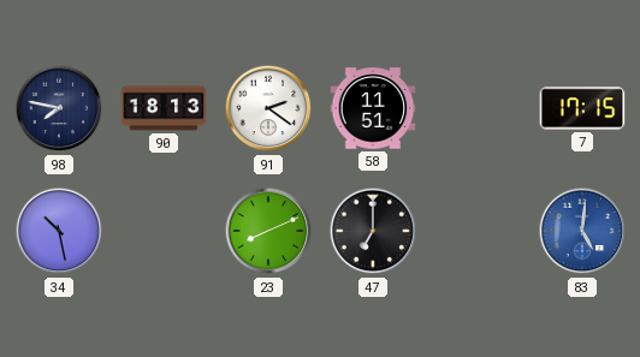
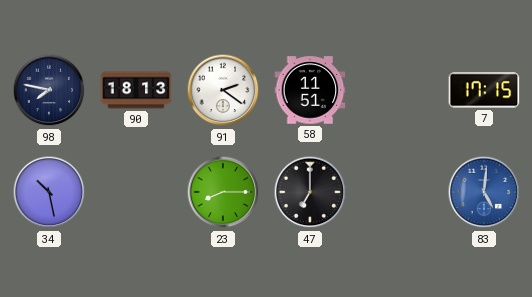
23: 8:11 -> 8:15 (223, 192)
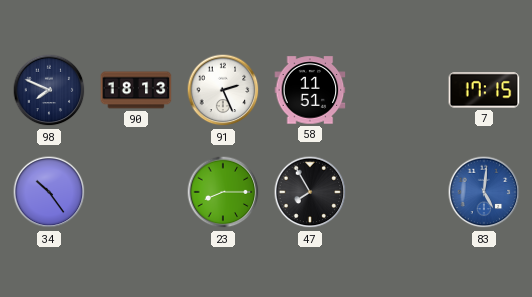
98: 7:47 -> 7:49 (49, 90)
91: 2:21 -> 2:26 (223, 90)
34: 10:28 -> 10:24 (49, 192)
47: 7:00 -> 7:55 (310, 192)
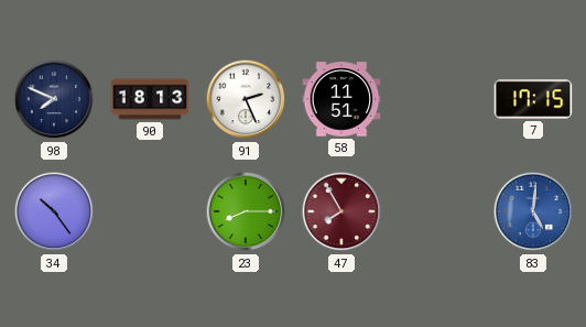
47 dial: black -> burgundy (341, 211)
